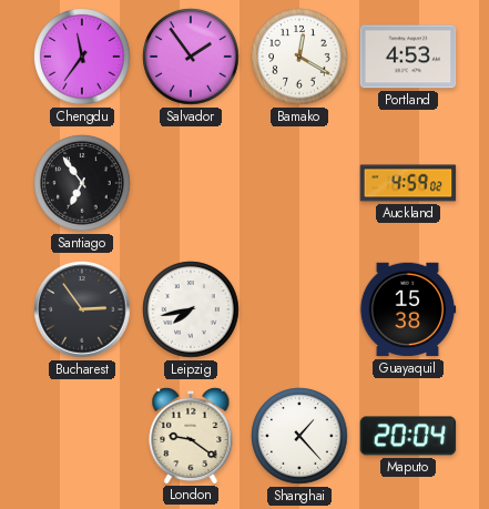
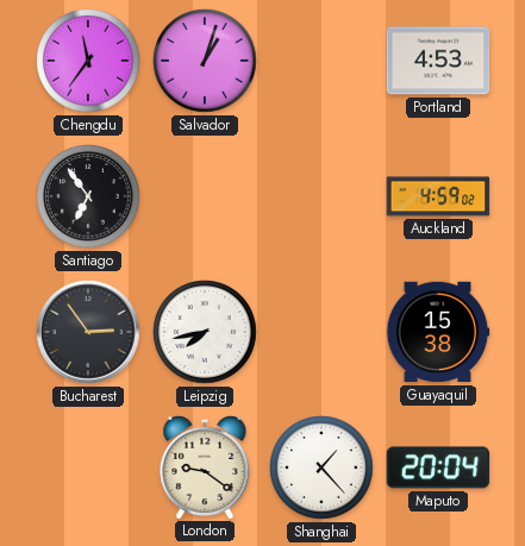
Salvador: 1:54 -> 1:03 (205, 61)
Bamako: 12:20 -> none (299, 57)
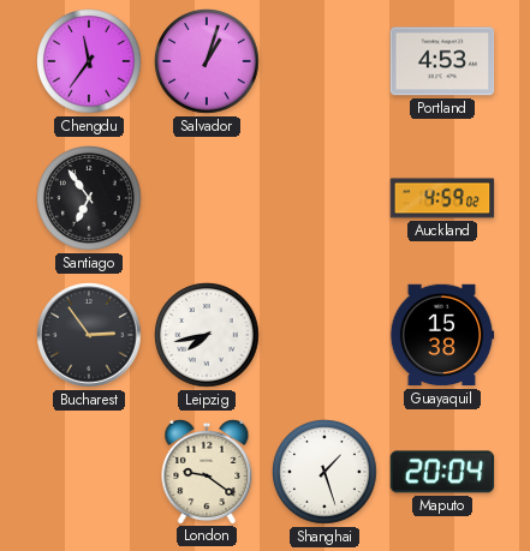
Shanghai: 1:23 -> 1:27 (324, 472)
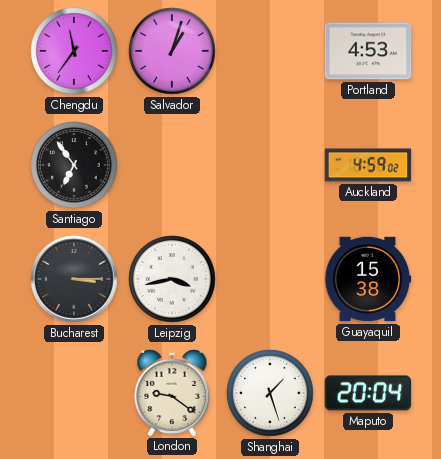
Bucharest: 2:54 -> 3:15 (74, 279)
Leipzig: 7:43 -> 3:43 (172, 279)
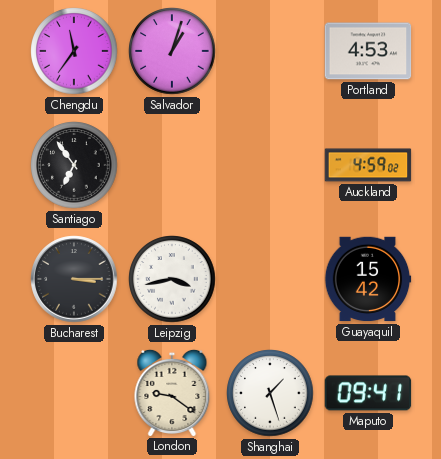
Guayaquil: 15:38 -> 15:42 (368, 279)
Maputo: 20:04 -> 09:41 (368, 393)
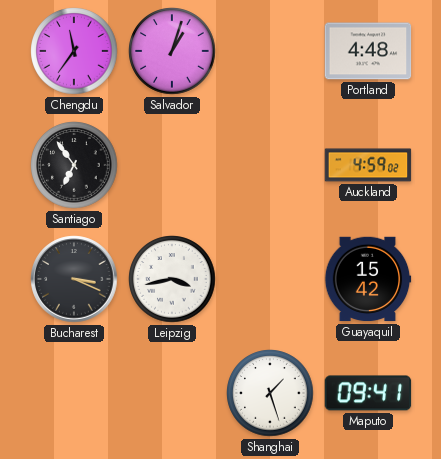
Portland: 4:53 -> 4:48 (368, 51)
Bucharest: 3:15 -> 3:19 (74, 279)
London: 9:21 -> none (172, 392)
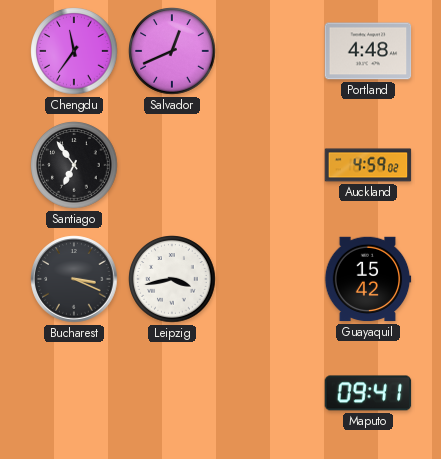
Salvador: 1:03 -> 12:41 (172, 51)
Shanghai: 1:27 -> none (270, 393)
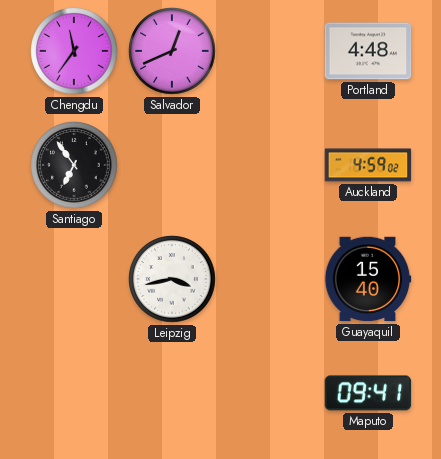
Bucharest: 3:19 -> none (74, 279)
Guayaquil: 15:42 -> 15:40 (368, 279)
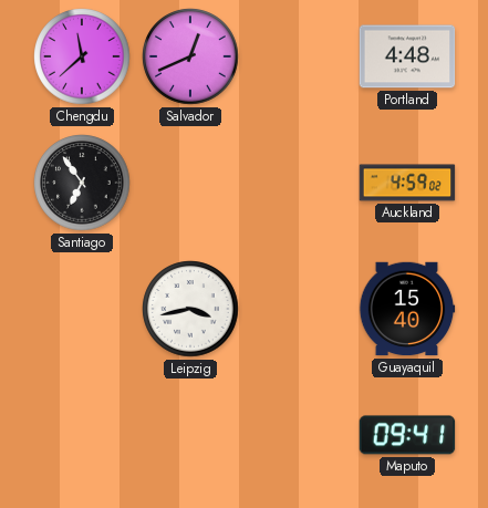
Chengdu: 11:36 -> 11:38 (82, 56)
